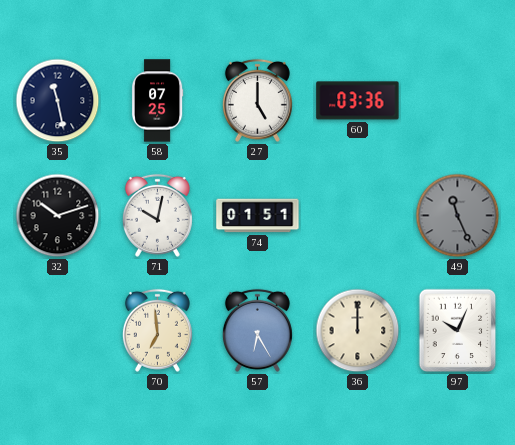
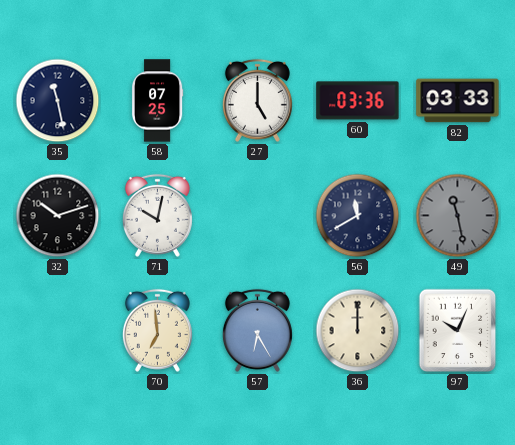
82: none -> 03:33 (458, 101)
74: 01:51 -> none (258, 216)
56: none -> 11:40 (358, 216)
49: 11:26 -> 11:28 (458, 216)
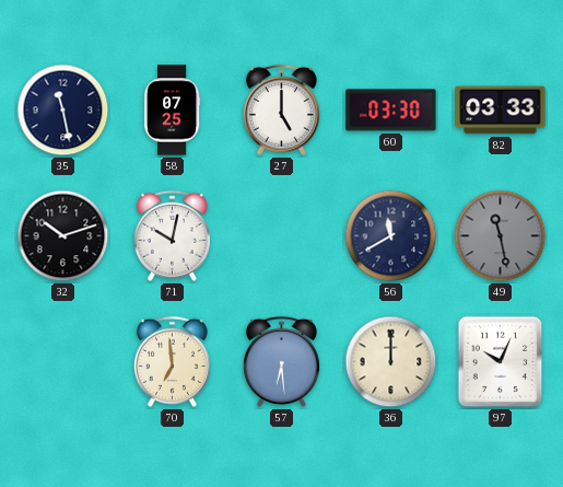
60: 03:36 -> 03:30 (391, 111)
57: 6:25 -> 6:29 (281, 361)
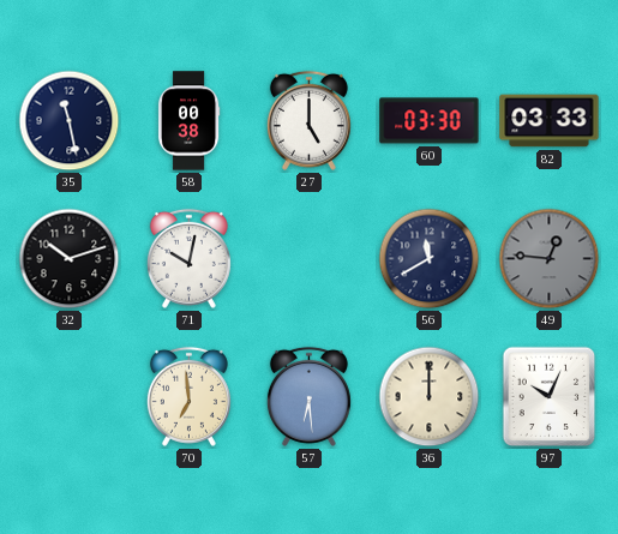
58: 07:25 -> 00:38 (188, 121)
49: 11:28 -> 12:46 (550, 259)
